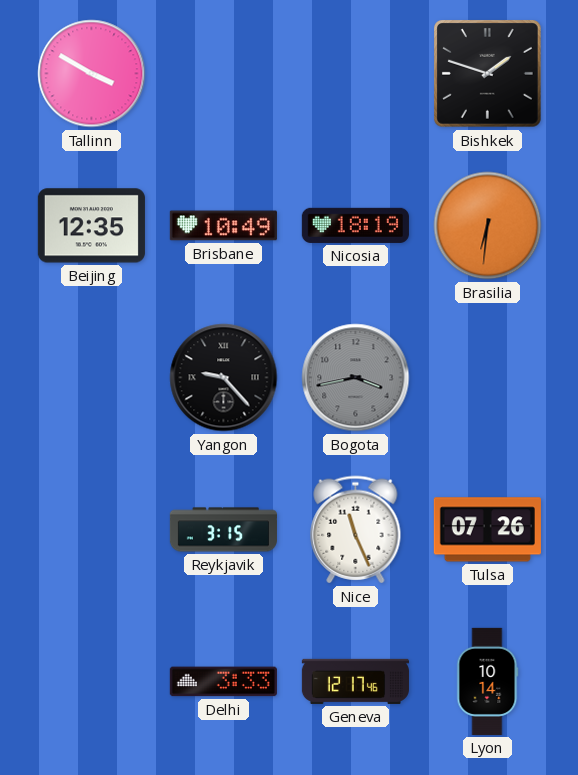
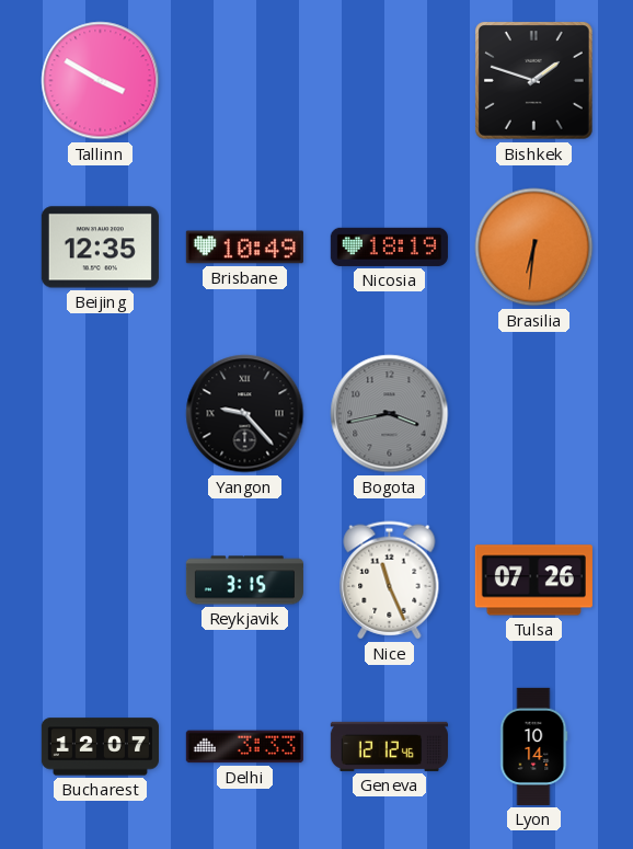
Bucharest: none -> 12:07 (100, 747)
Geneva: 12:17 -> 12:12 (389, 746)
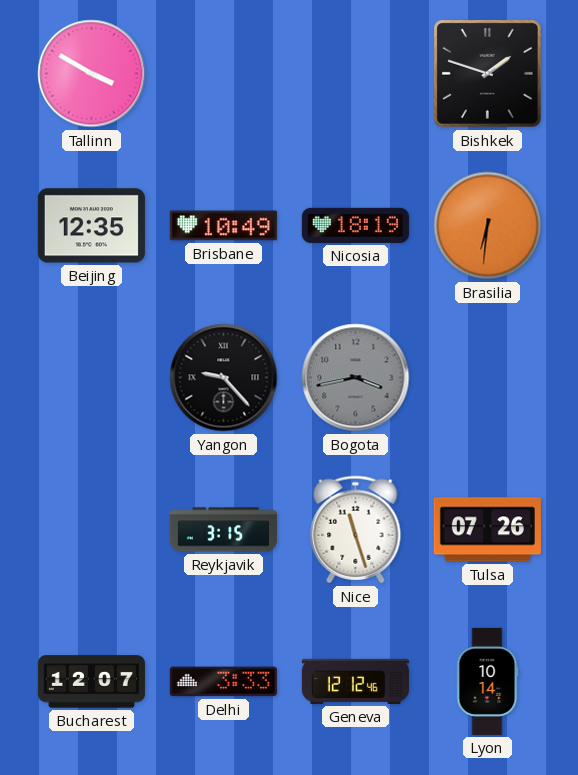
Nice: 11:26 -> 11:27 (356, 530)
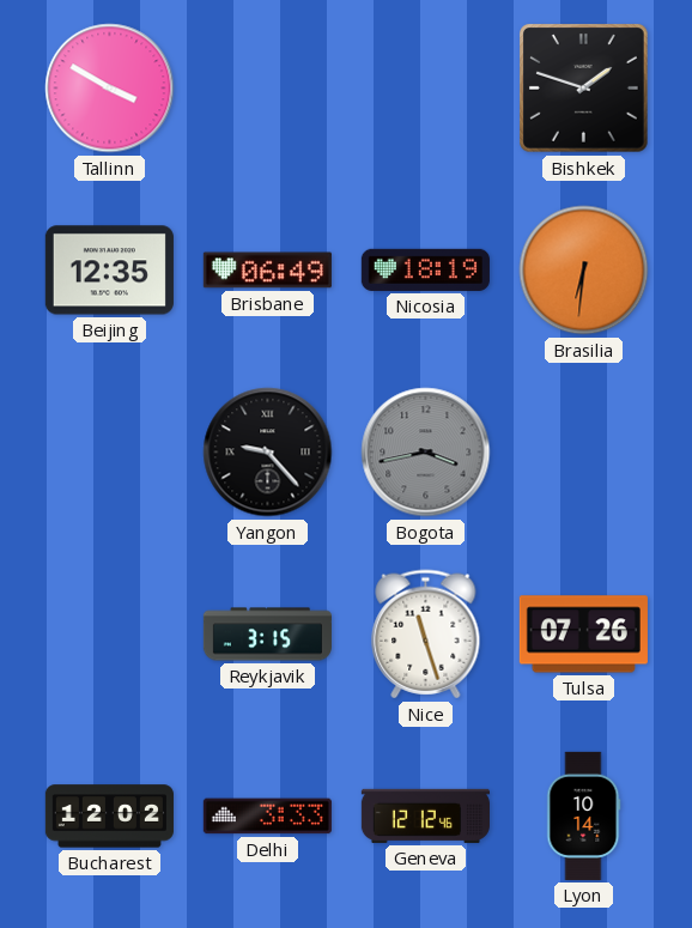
Brisbane: 10:49 -> 06:49 (267, 271)
Bucharest: 12:07 -> 12:02 (109, 817)
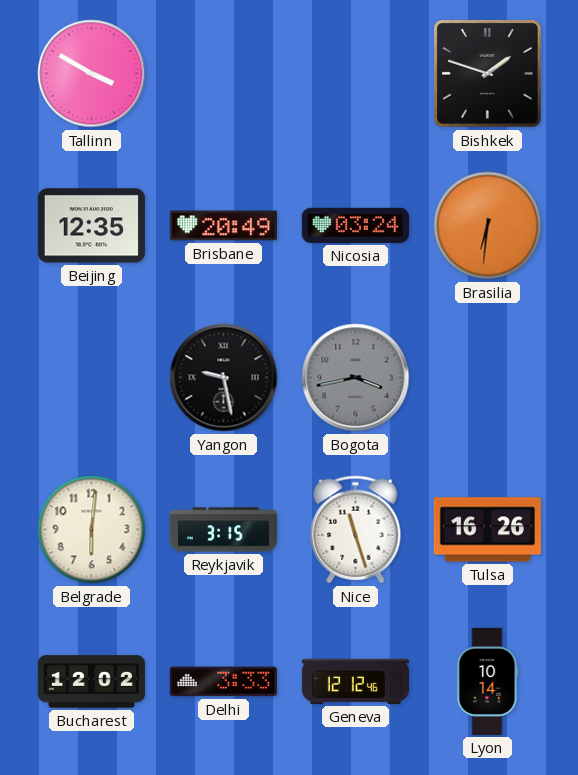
Brisbane: 06:49 -> 20:49 (223, 226)
Nicosia: 18:19 -> 03:24 (355, 225)
Yangon: 9:23 -> 9:28 (224, 378)
Belgrade: none -> 6:01 (92, 530)
Tulsa: 07:26 -> 16:26 (487, 530)
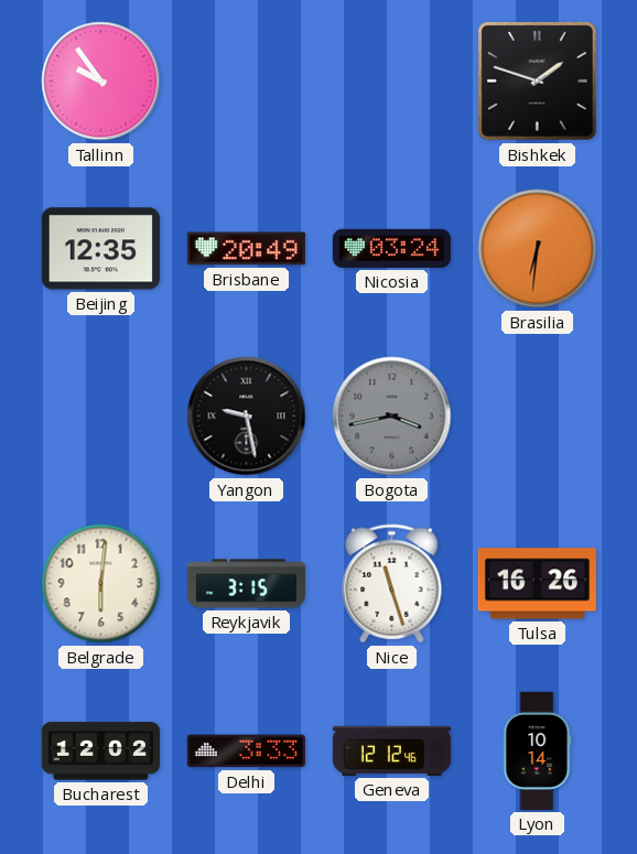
Tallinn: 3:50 -> 9:54 (101, 82)
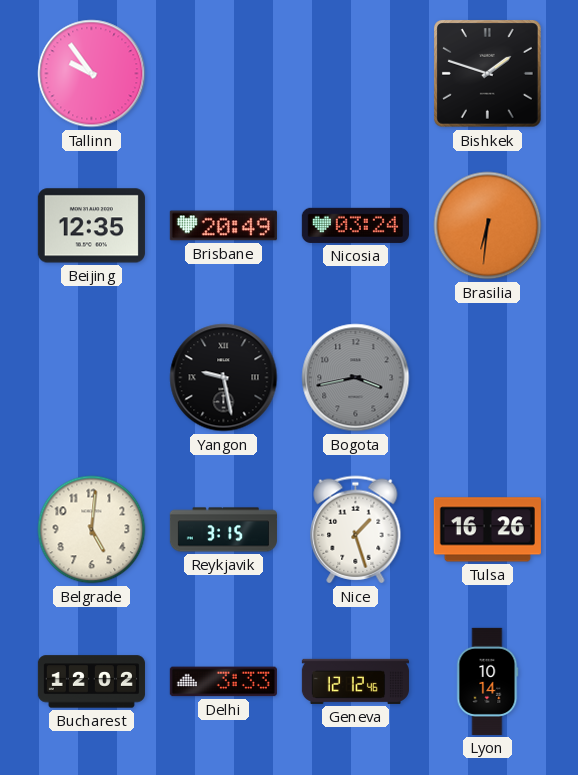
Belgrade: 6:01 -> 5:01 (92, 530)
Nice: 11:27 -> 1:27 (356, 530)
